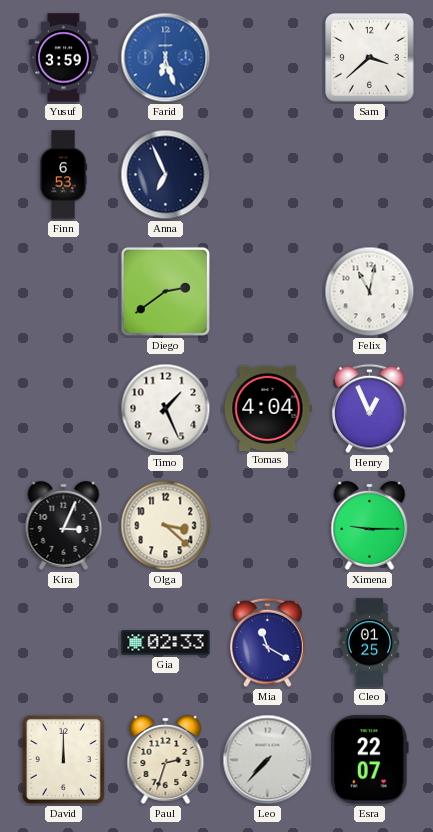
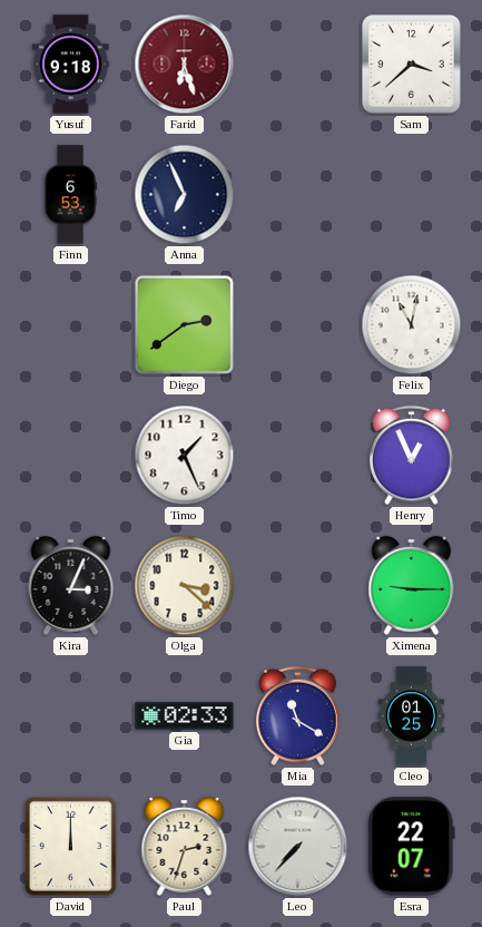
Yusuf: 3:59 -> 9:18 (71, 65)
Farid dial: blue -> burgundy (185, 65)
Tomas: 4:04 -> none (268, 408)
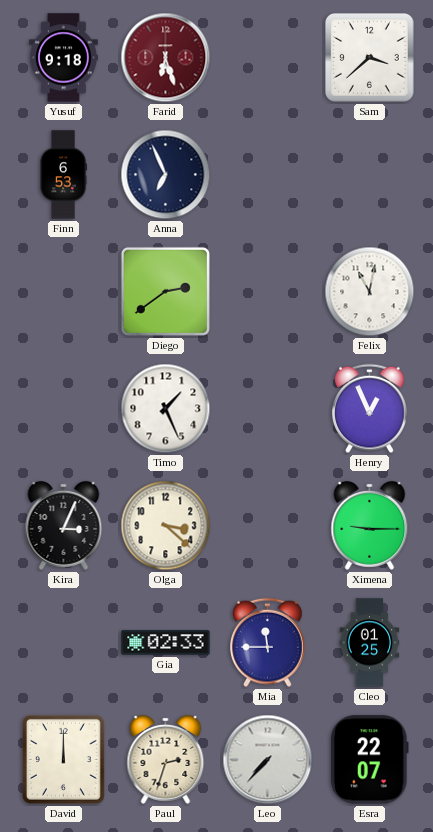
Mia: 11:20 -> 11:45 (268, 643)
